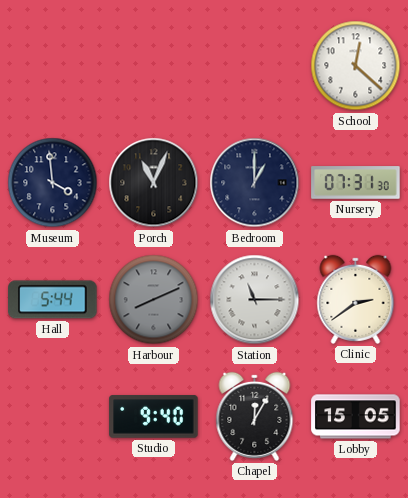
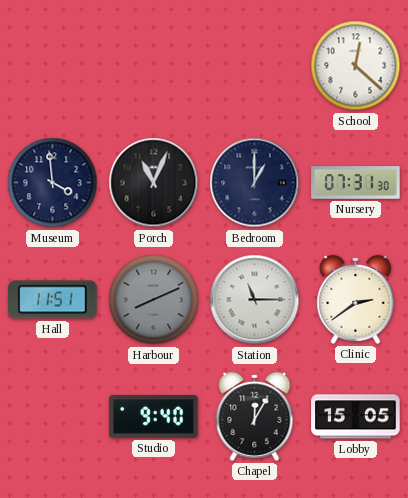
Hall: 5:44 -> 11:51 (53, 300)
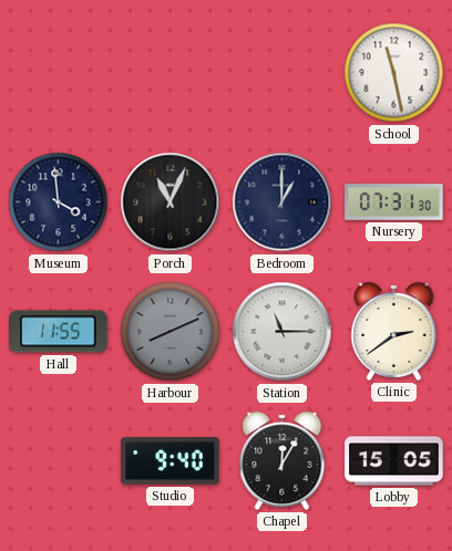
School: 12:22 -> 11:28 (394, 73)
Hall: 11:51 -> 11:55 (59, 332)
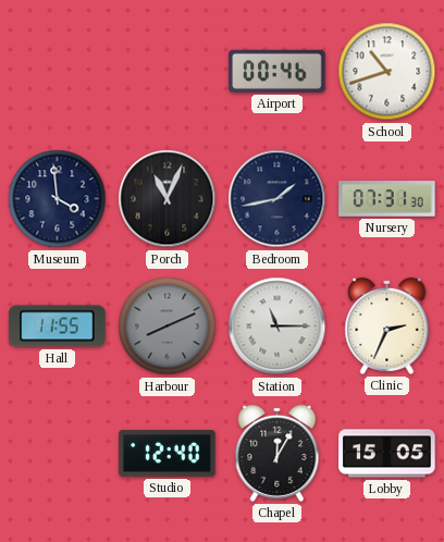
Airport: none -> 00:46 (277, 71)
School: 11:28 -> 10:42 (387, 72)
Bedroom: 1:00 -> 1:43 (277, 199)
Clinic: 2:39 -> 2:34 (387, 325)
Studio: 9:40 -> 12:40 (168, 454)
